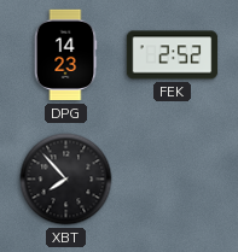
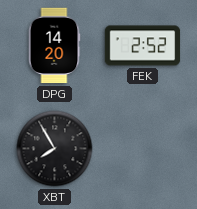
DPG: 14:23 -> 14:20 (54, 46)
XBT: 7:53 -> 7:55 (55, 149)
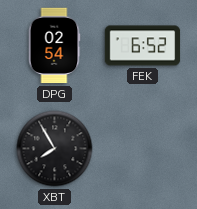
DPG: 14:20 -> 02:54 (54, 46)
FEK: 2:52 -> 6:52 (143, 46)
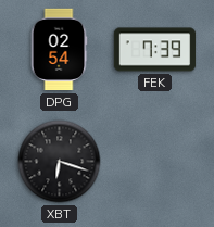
FEK: 6:52 -> 7:39 (155, 50)
XBT: 7:55 -> 6:18 (60, 162)
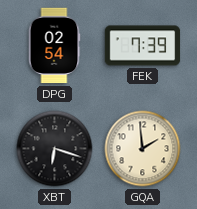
GQA: none -> 1:59 (143, 149)
